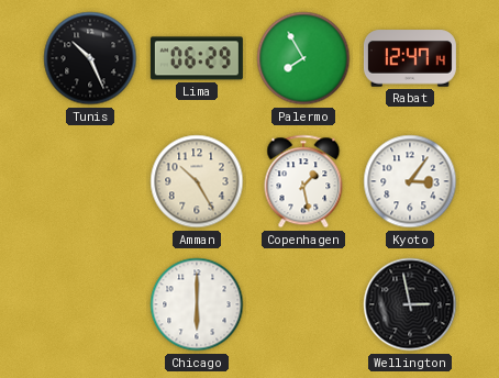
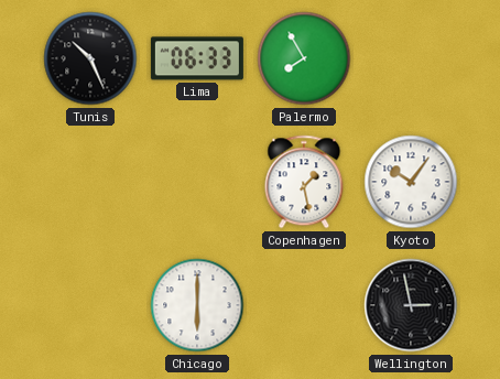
Lima: 06:29 -> 06:33 (197, 58)
Rabat: 12:47 -> none (410, 58)
Amman: 10:25 -> none (197, 181)
Kyoto: 3:06 -> 10:06 (411, 182)
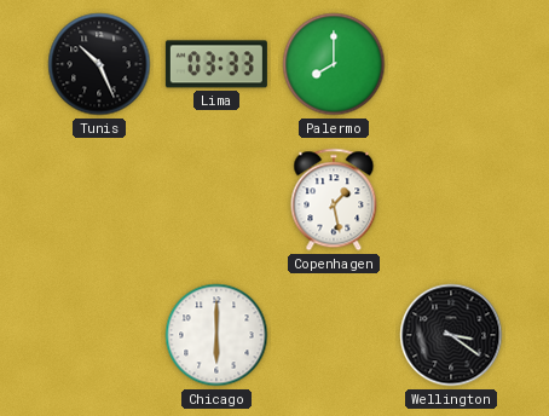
Lima: 06:33 -> 03:33 (216, 64)
Palermo: 7:55 -> 8:00 (334, 64)
Kyoto: 10:06 -> none (411, 182)
Wellington: 2:58 -> 3:21 (451, 335)
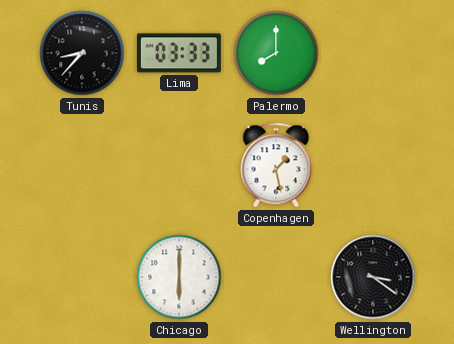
Tunis: 10:26 -> 8:37 (82, 53)
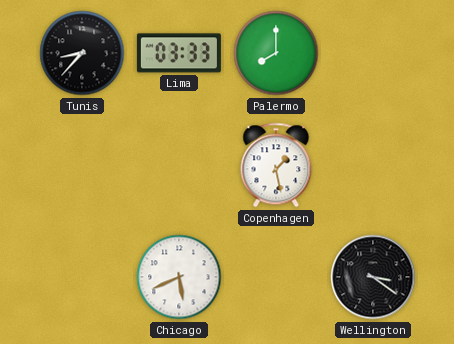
Chicago: 6:00 -> 5:41 (179, 277)
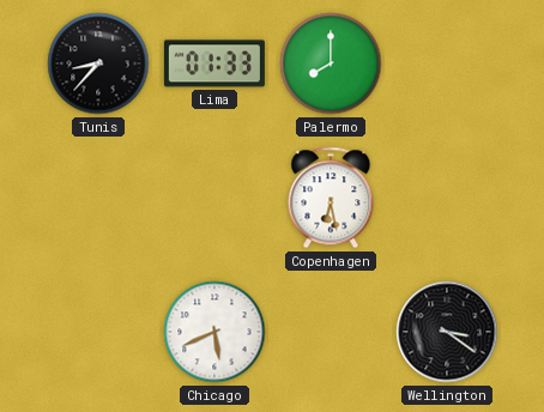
Lima: 03:33 -> 01:33 (214, 63)
Copenhagen: 1:28 -> 6:28 (331, 198)
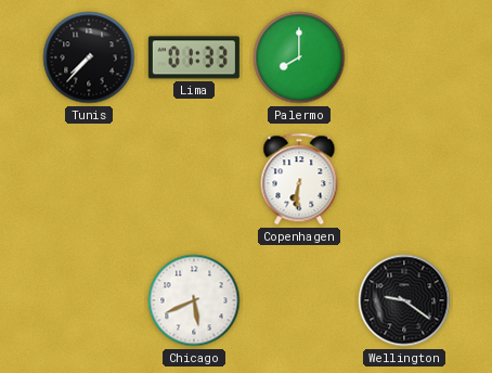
Tunis: 8:37 -> 7:37 (89, 57)
Copenhagen: 6:28 -> 6:31 (299, 179)
Wellington: 3:21 -> 9:21 (404, 300)
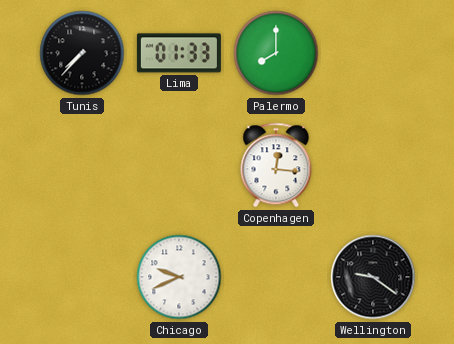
Copenhagen: 6:31 -> 12:16 (276, 165)
Chicago: 5:41 -> 9:41 (179, 277)
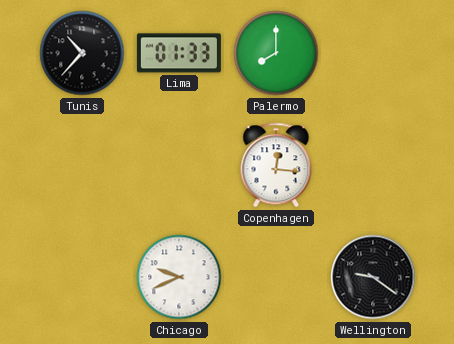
Tunis: 7:37 -> 10:37 (82, 53)
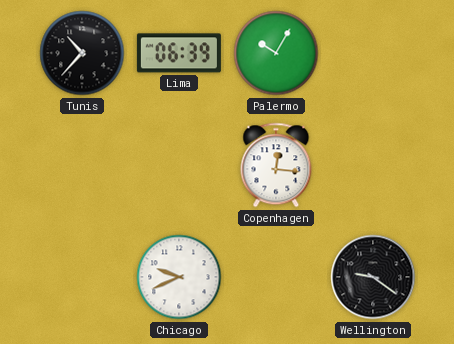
Lima: 01:33 -> 06:39 (179, 53)
Palermo: 8:00 -> 10:05 (276, 53)
